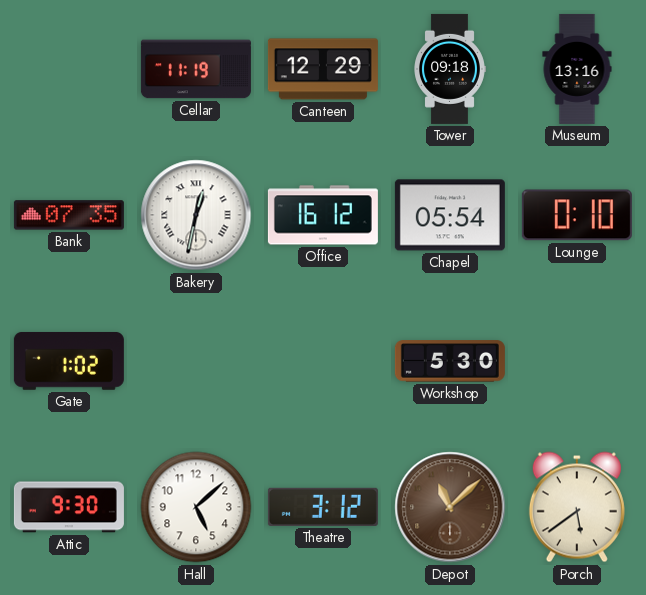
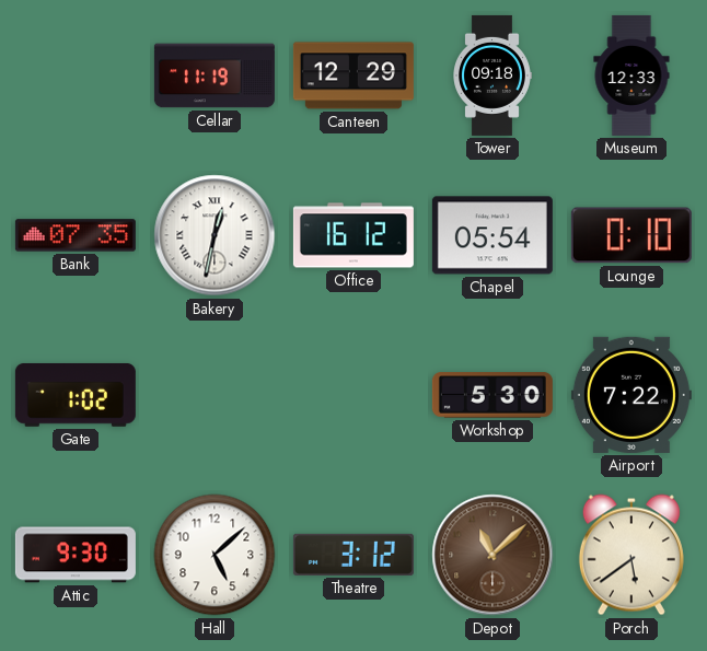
Museum: 13:16 -> 12:33 (631, 75)
Airport: none -> 7:22 (631, 395)
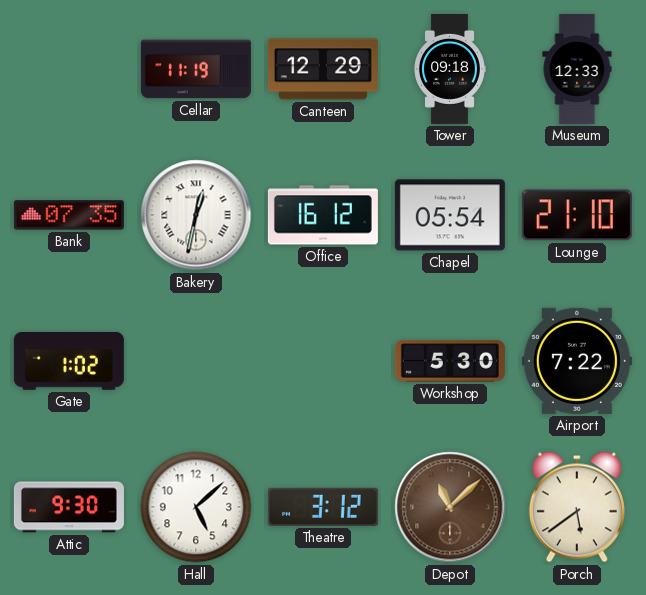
Lounge: 0:10 -> 21:10 (577, 215)
